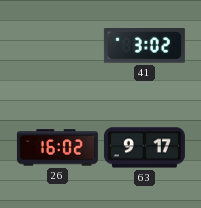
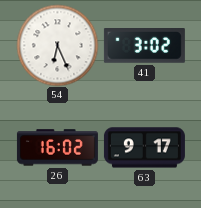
54: none -> 6:26 (57, 45)
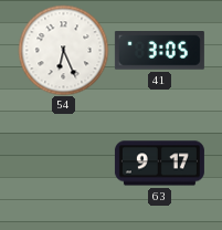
41: 3:02 -> 3:05 (159, 51)
26: 16:02 -> none (57, 148)
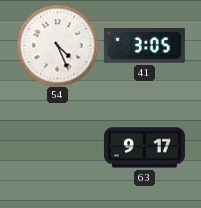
54: 6:26 -> 4:26 (57, 45)
